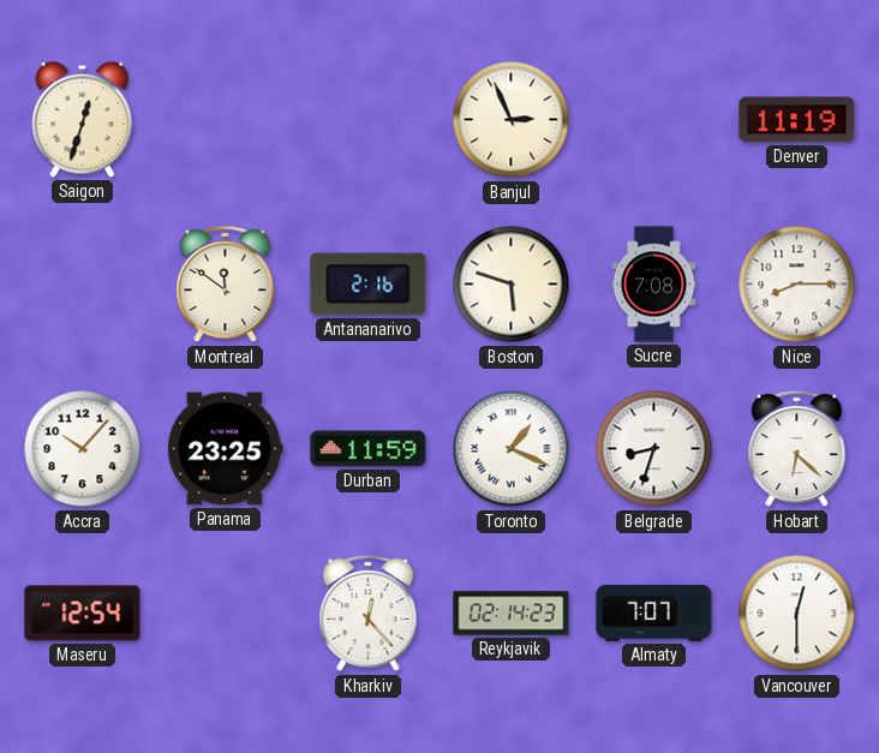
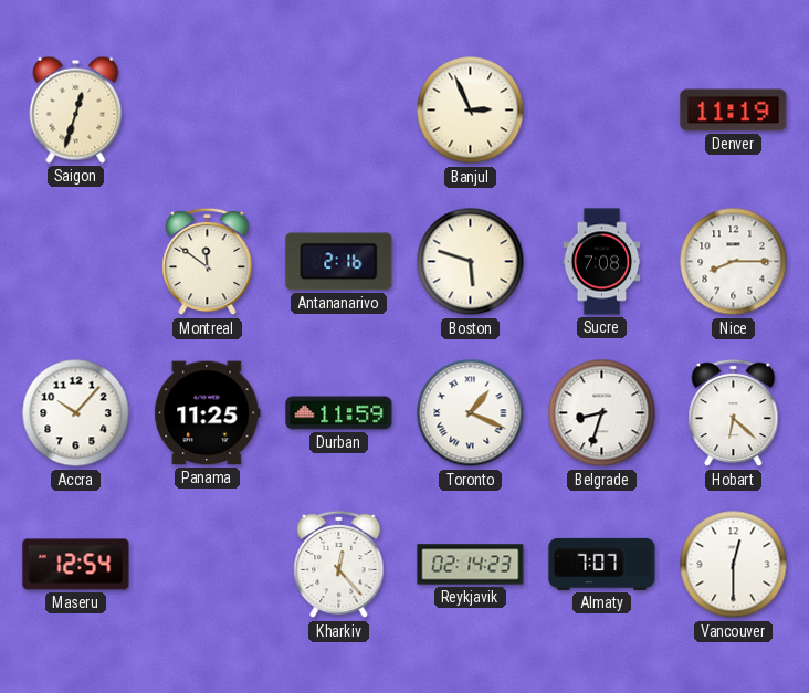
Panama: 23:25 -> 11:25 (208, 413)
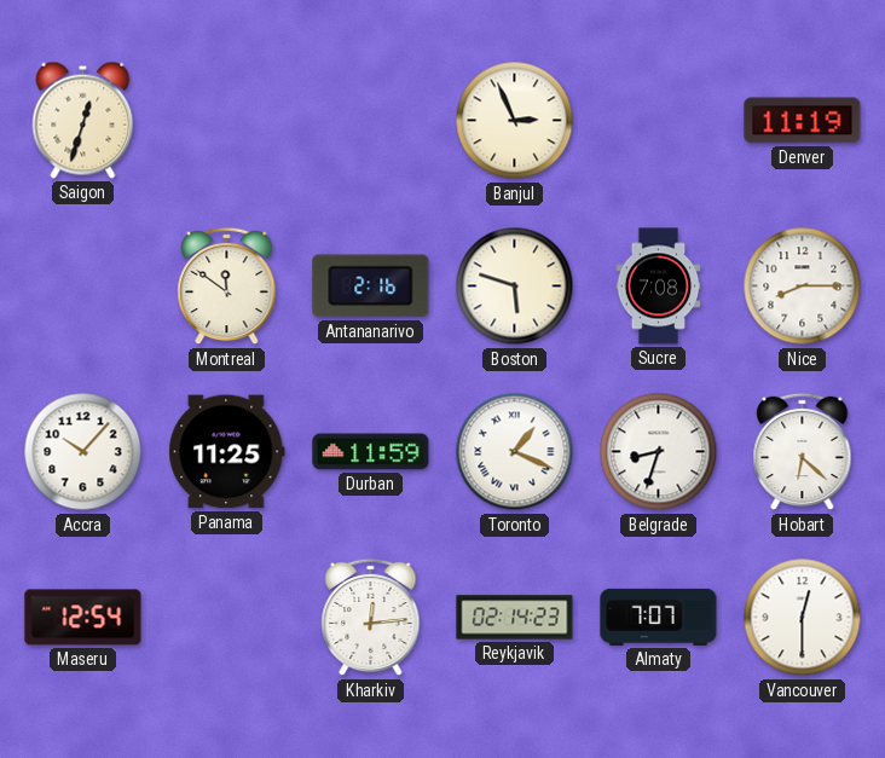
Kharkiv: 12:23 -> 12:14 (371, 618)
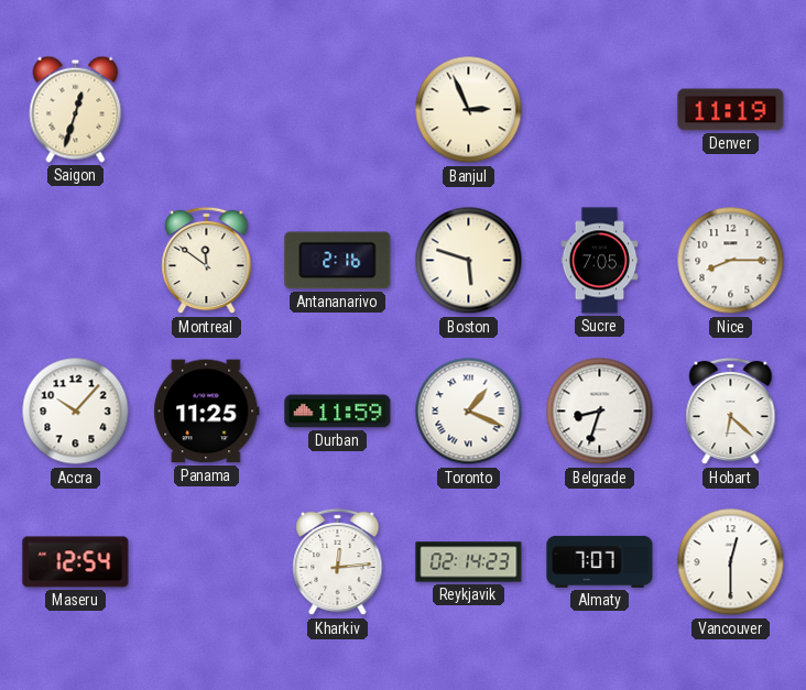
Sucre: 7:08 -> 7:05 (600, 261)
